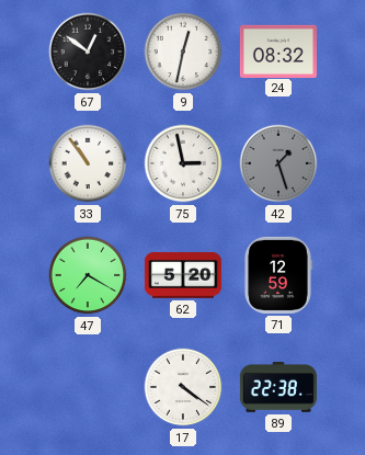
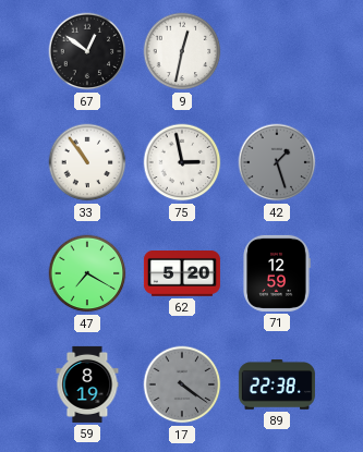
24: 08:32 -> none (278, 50)
59: none -> 8:19 (87, 384)
17 dial: white -> grey (182, 384)
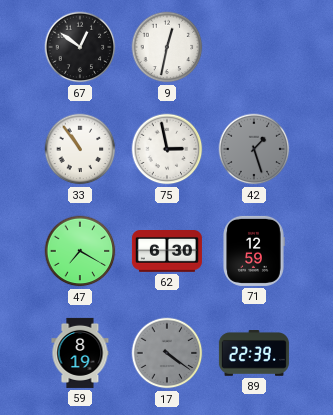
62: 5:20 -> 6:30 (167, 252)
89: 22:38 -> 22:39 (254, 354)
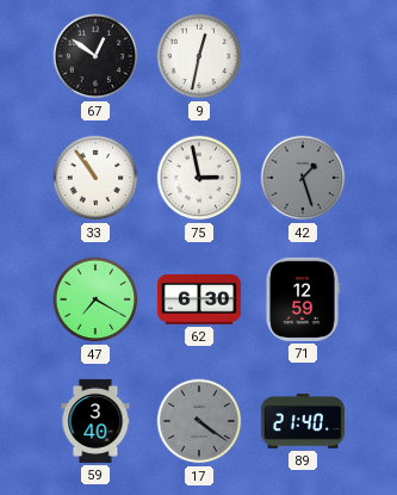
59: 8:19 -> 3:40 (95, 421)
89: 22:39 -> 21:40 (303, 422)
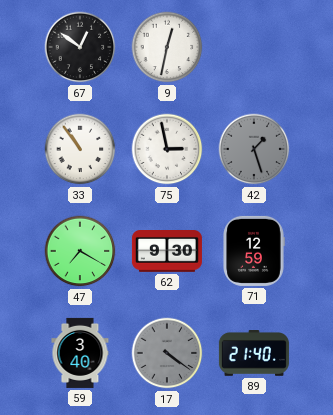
62: 6:30 -> 9:30 (167, 252)
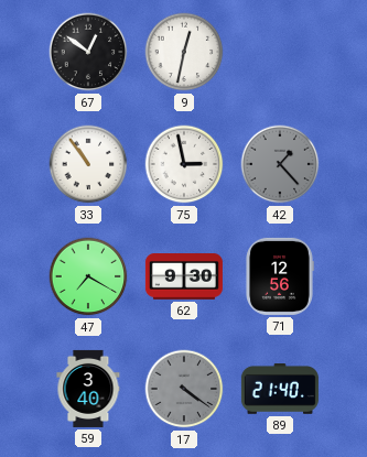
42: 1:27 -> 1:23 (280, 164)
71: 12:59 -> 12:56 (280, 276)
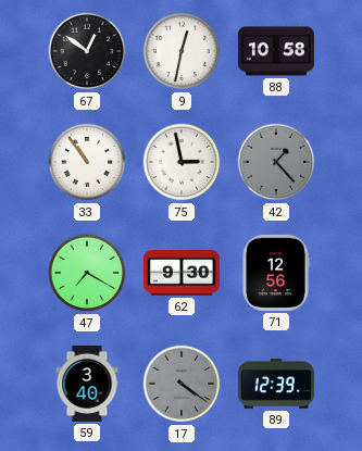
88: none -> 10:58 (276, 51)
89: 21:40 -> 12:39 (276, 385)
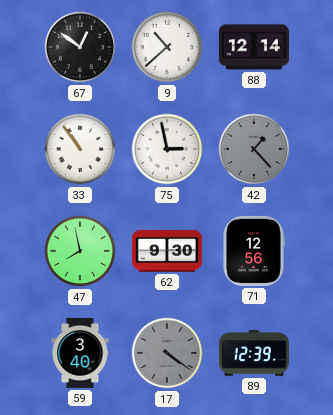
9: 12:32 -> 10:38 (167, 47)
88: 10:58 -> 12:14 (254, 47)
47: 7:20 -> 7:58 (80, 251)
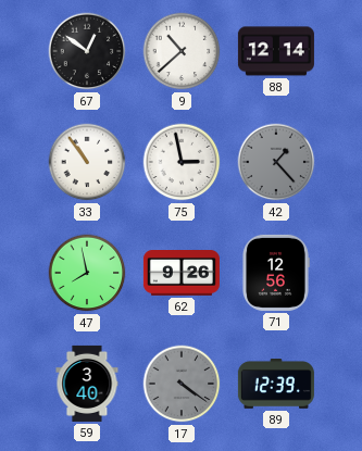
62: 9:30 -> 9:26 (182, 274)
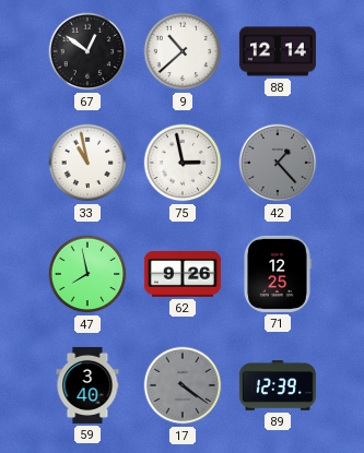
33: 10:54 -> 10:58 (87, 163)
71: 12:56 -> 12:25 (278, 274)
